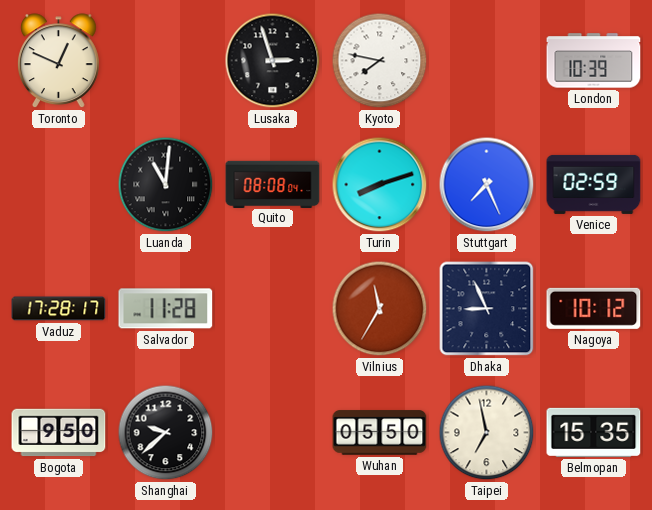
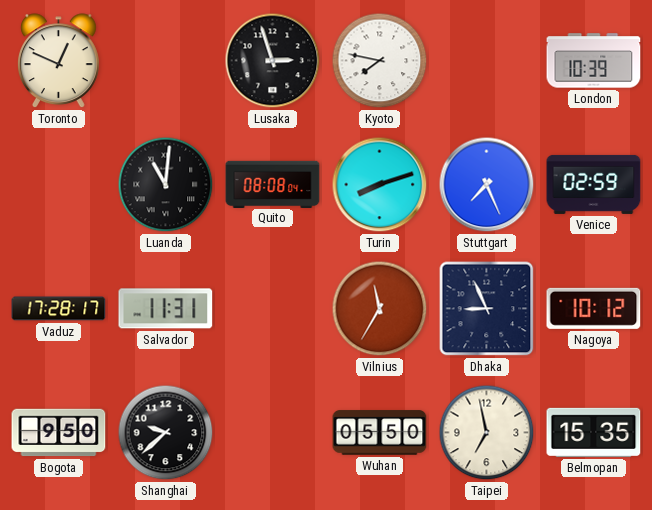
Salvador: 11:28 -> 11:31 (166, 309)
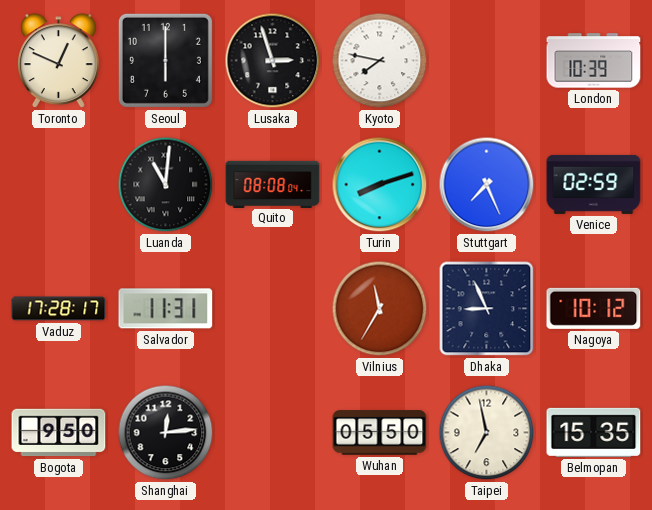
Seoul: none -> 6:00 (165, 60)
Shanghai: 9:38 -> 12:14 (166, 433)
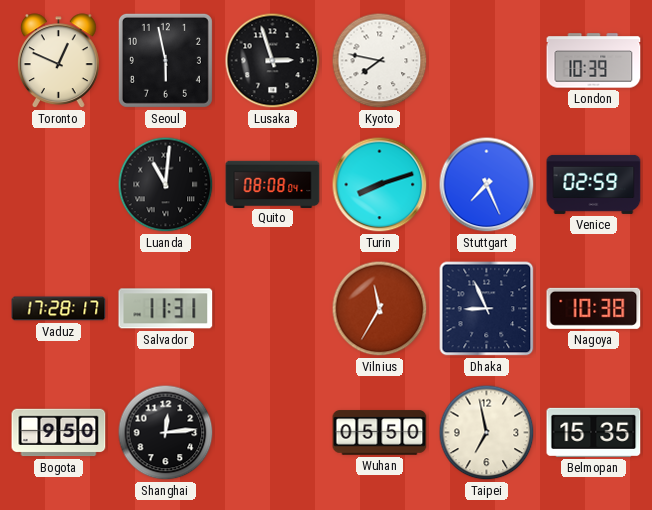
Seoul: 6:00 -> 5:58 (165, 60)
Nagoya: 10:12 -> 10:38 (594, 308)
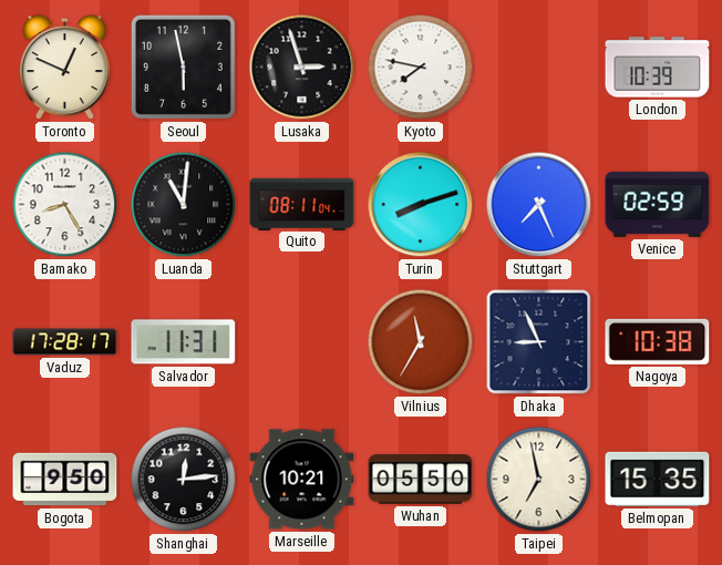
Bamako: none -> 8:25 (65, 205)
Quito: 08:08 -> 08:11 (302, 204)
Marseille: none -> 10:21 (302, 480)
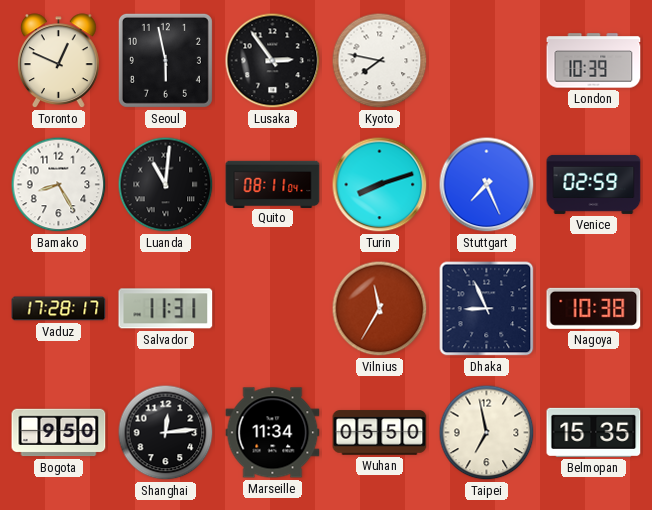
Lusaka: 2:57 -> 2:54 (273, 61)
Marseille: 10:21 -> 11:34 (273, 433)
